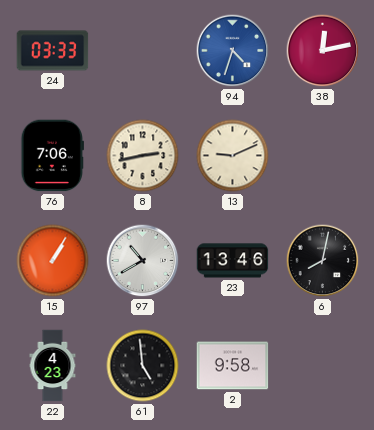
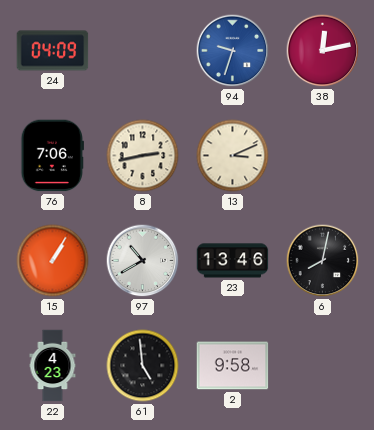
24: 03:33 -> 04:09 (53, 51)
94: 4:33 -> 9:33 (233, 51)
13: 9:11 -> 3:11 (233, 156)
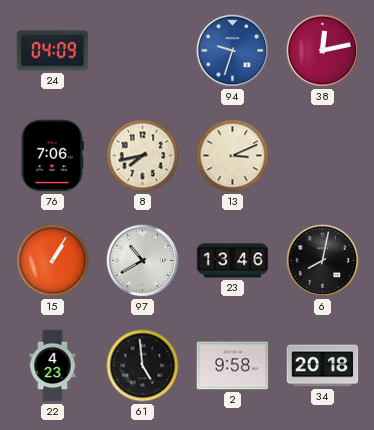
8: 2:43 -> 7:43 (143, 156)
34: none -> 20:18 (323, 366)
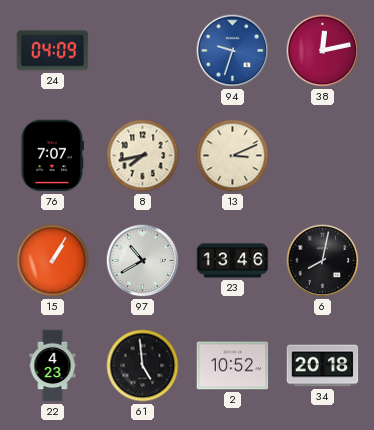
76: 7:06 -> 7:07 (52, 156)
2: 9:58 -> 10:52 (233, 366)
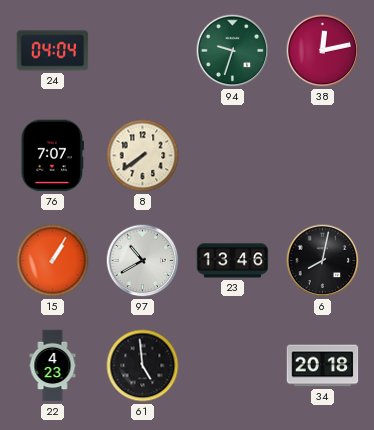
24: 04:09 -> 04:04 (53, 51)
94 dial: blue -> green (233, 51)
8: 7:43 -> 7:39 (143, 156)
13: 3:11 -> none (233, 156)
2: 10:52 -> none (233, 366)
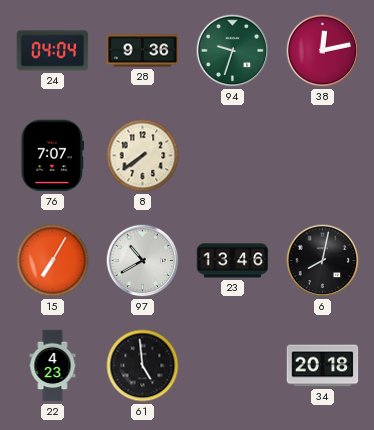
28: none -> 9:36 (143, 51)
15: 1:05 -> 7:05 (53, 261)
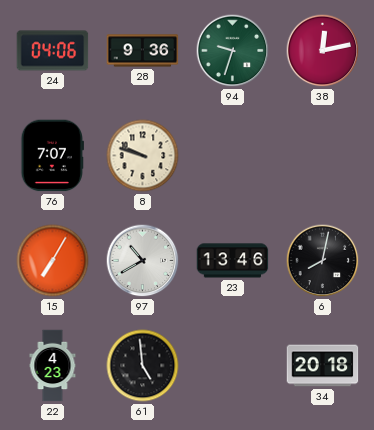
24: 04:04 -> 04:06 (53, 51)
8: 7:39 -> 9:48 (143, 156)
